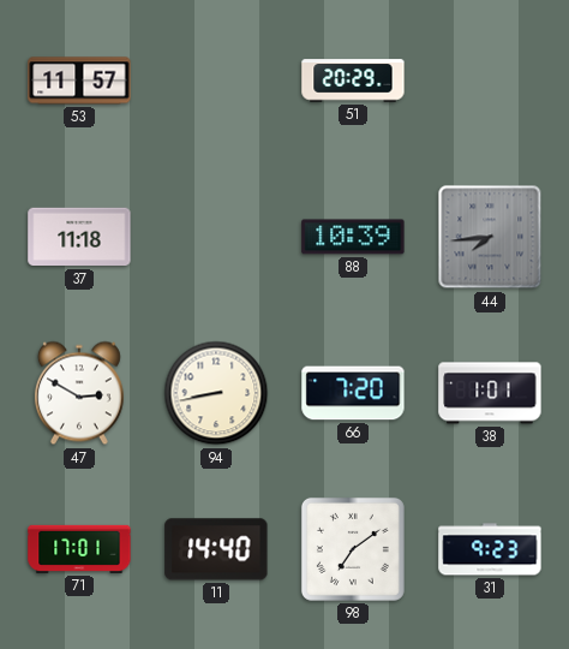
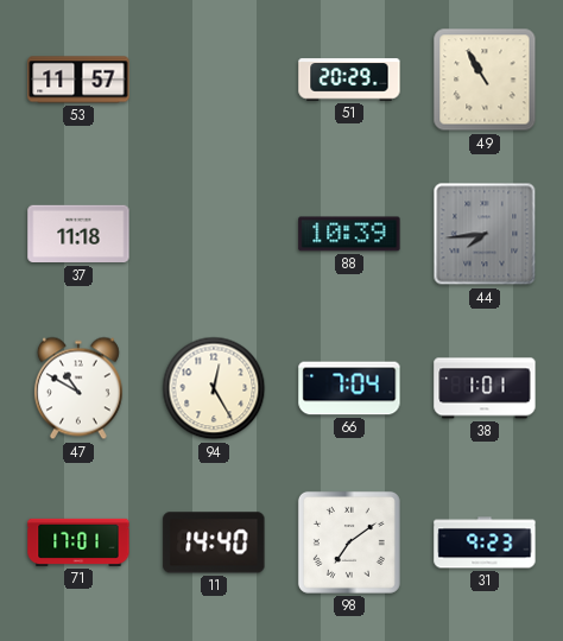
49: none -> 10:55 (485, 80)
47: 2:50 -> 10:50 (78, 388)
94: 8:43 -> 12:25 (214, 388)
66: 7:20 -> 7:04 (349, 388)
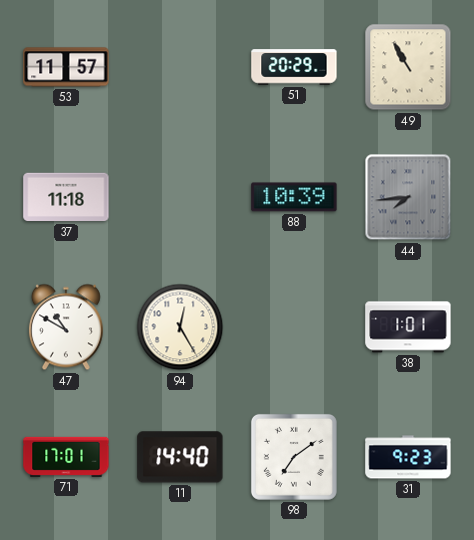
66: 7:04 -> none (349, 388)
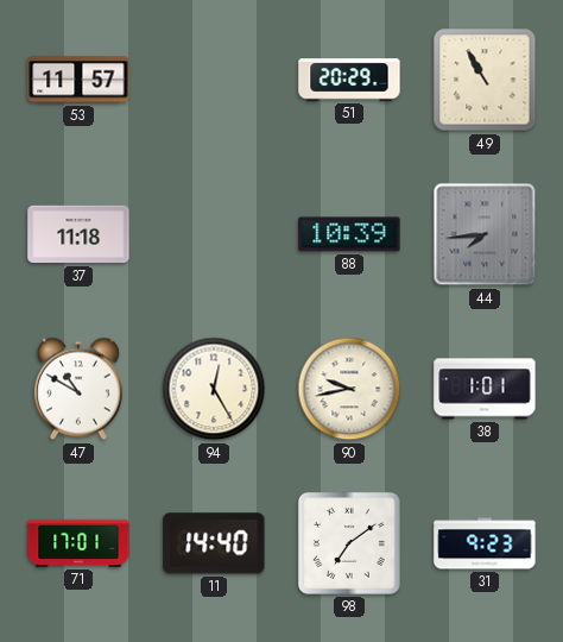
90: none -> 9:43 (349, 389)
